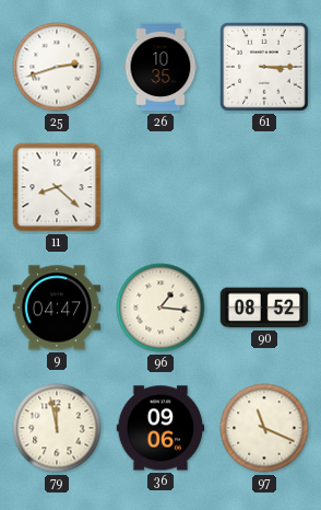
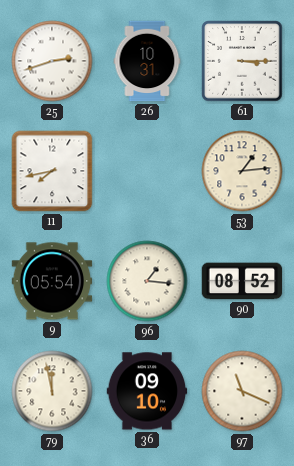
26: 10:35 -> 10:31 (147, 61)
11: 8:22 -> 7:43 (52, 171)
53: none -> 1:14 (242, 171)
9: 04:47 -> 05:54 (52, 281)
36: 09:06 -> 09:10 (147, 391)
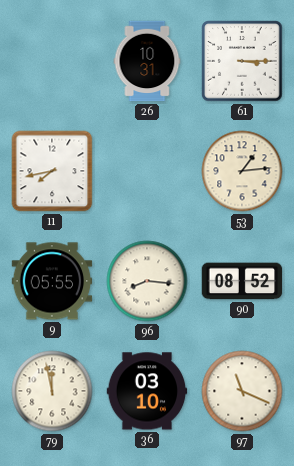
25: 2:42 -> none (52, 61)
9: 05:54 -> 05:55 (52, 281)
96: 1:16 -> 8:16 (147, 281)
36: 09:10 -> 03:10 (147, 391)
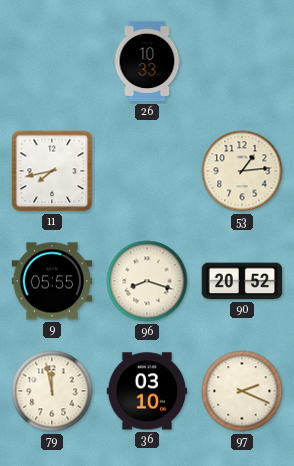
26: 10:31 -> 10:33 (147, 61)
61: 3:15 -> none (242, 61)
96: 8:16 -> 8:18 (147, 281)
90: 08:52 -> 20:52 (242, 281)
97: 11:19 -> 2:19 (242, 391)
